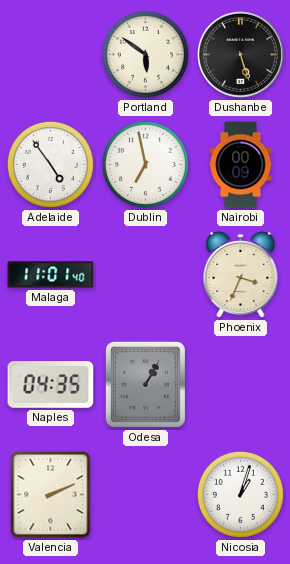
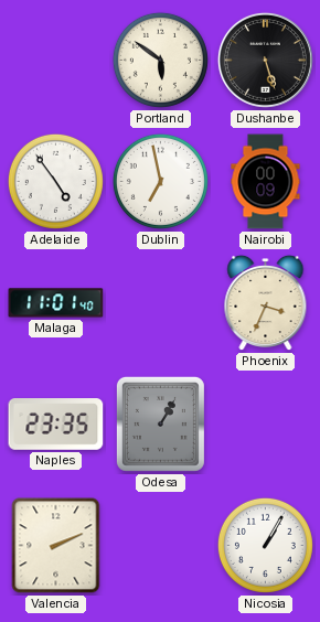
Naples: 04:35 -> 23:35 (56, 425)
Nicosia: 1:03 -> 1:05 (265, 545)
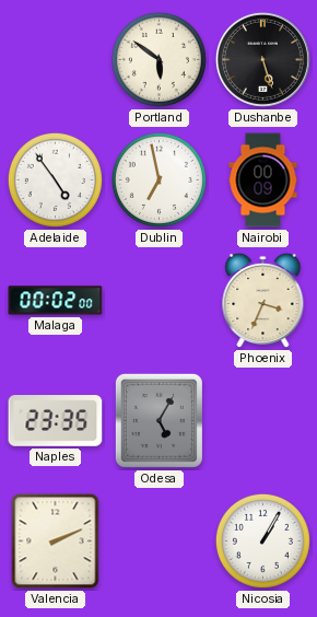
Malaga: 11:01 -> 00:02 (56, 301)
Odesa: 1:05 -> 5:05 (158, 420)
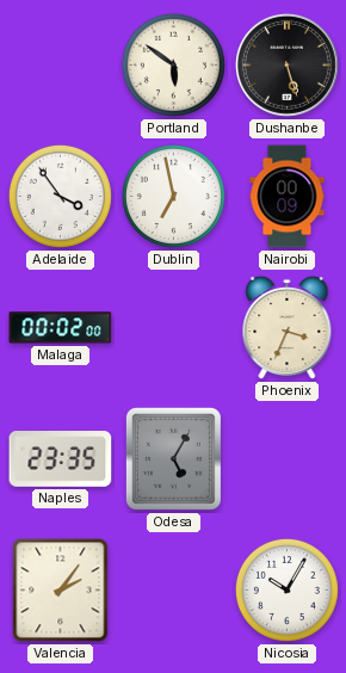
Adelaide: 4:54 -> 3:54 (60, 196)
Valencia: 2:11 -> 2:06 (61, 591)
Nicosia: 1:05 -> 10:05 (286, 589)
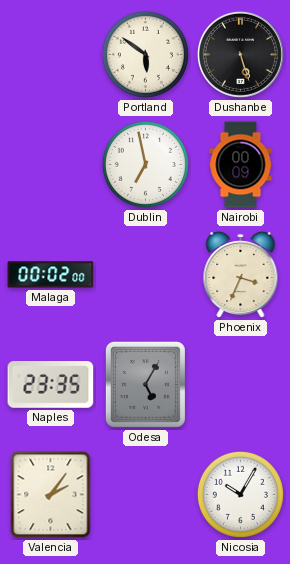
Adelaide: 3:54 -> none (60, 196)
